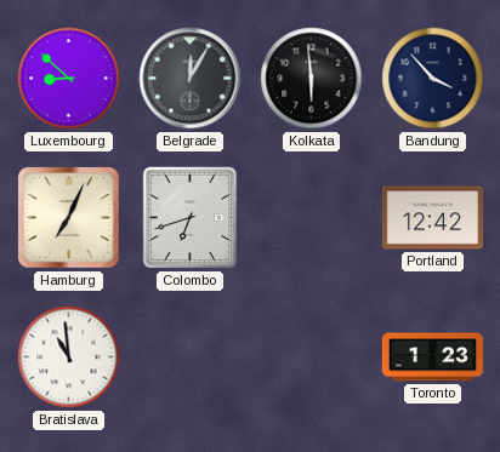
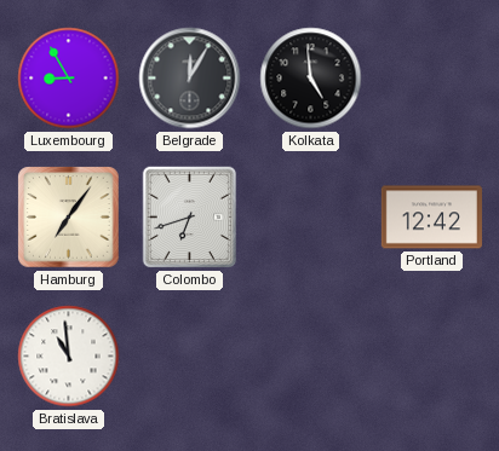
Luxembourg: 8:52 -> 8:55 (69, 79)
Kolkata: 5:59 -> 4:59 (311, 79)
Bandung: 3:53 -> none (433, 79)
Hamburg: 7:04 -> 7:06 (69, 218)
Toronto: 1:23 -> none (432, 357)
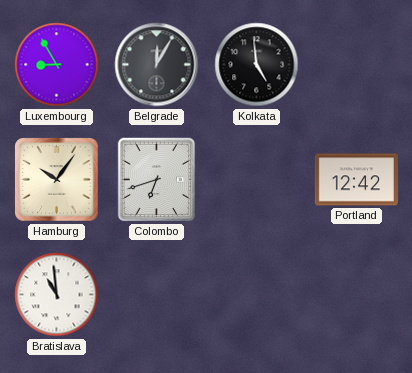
Hamburg: 7:06 -> 10:06 (57, 180)
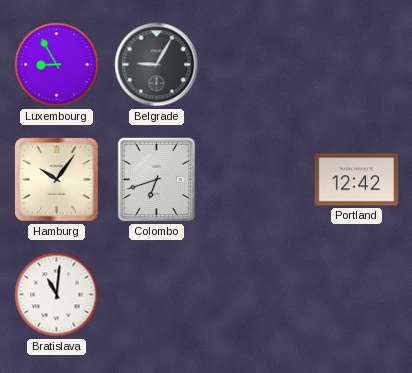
Belgrade: 12:05 -> 9:05 (157, 65)
Kolkata: 4:59 -> none (257, 65)
Bratislava: 10:59 -> 11:01 (57, 295)
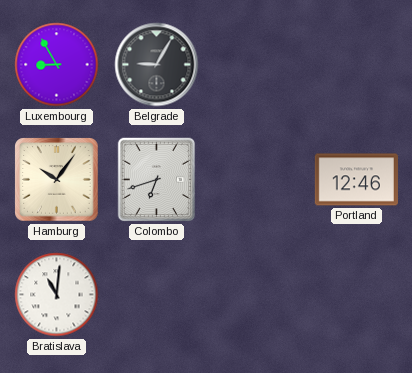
Portland: 12:42 -> 12:46 (356, 180)
